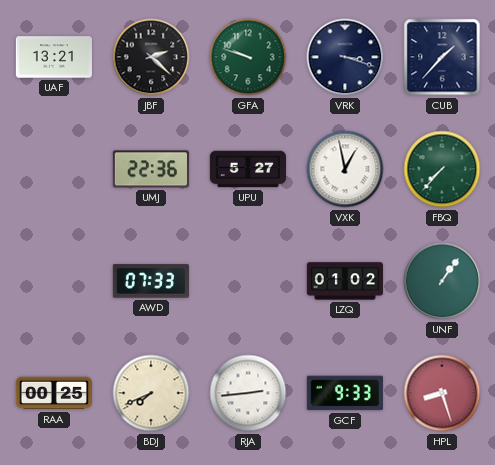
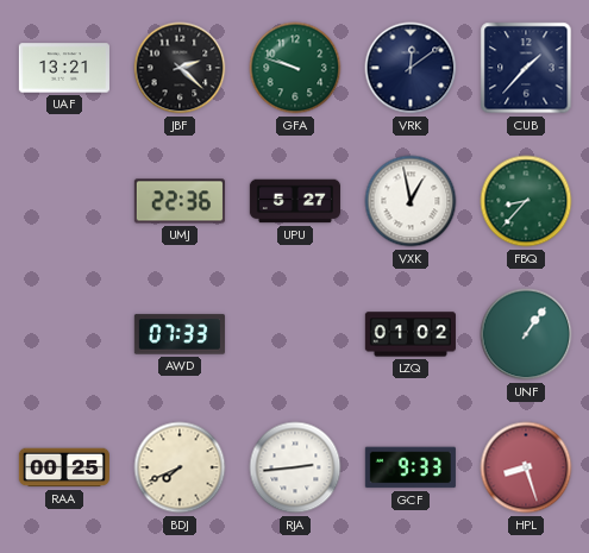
VRK: 3:18 -> 12:09 (411, 68)
FBQ: 7:37 -> 8:37 (526, 201)
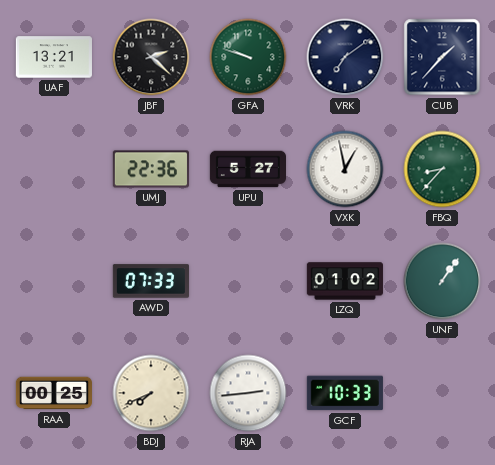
VRK: 12:09 -> 7:09 (345, 57)
GCF: 9:33 -> 10:33 (345, 393)
HPL: 8:27 -> none (526, 467)
